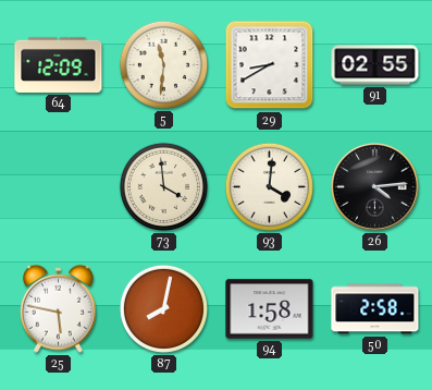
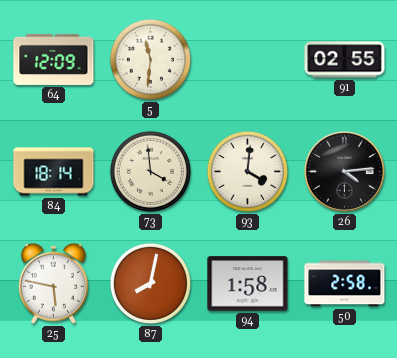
29: 8:40 -> none (270, 65)
84: none -> 18:14 (54, 172)
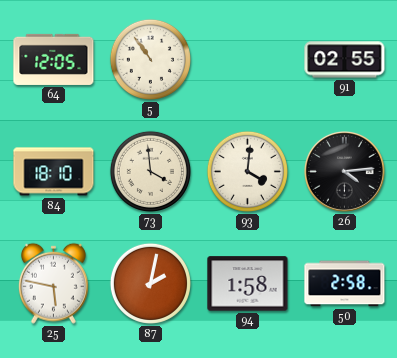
64: 12:09 -> 12:05 (54, 59)
5: 11:31 -> 10:54 (150, 59)
84: 18:14 -> 18:10 (54, 172)
87: 8:02 -> 2:02 (150, 283)
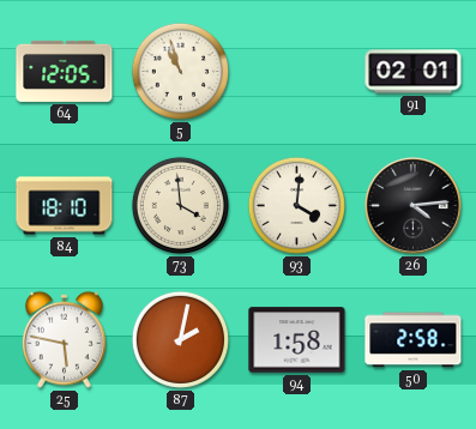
5: 10:54 -> 10:57 (180, 71)
91: 02:55 -> 02:01 (414, 72)
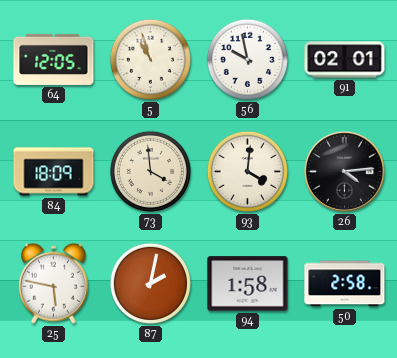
56: none -> 9:58 (247, 59)
84: 18:10 -> 18:09 (54, 172)
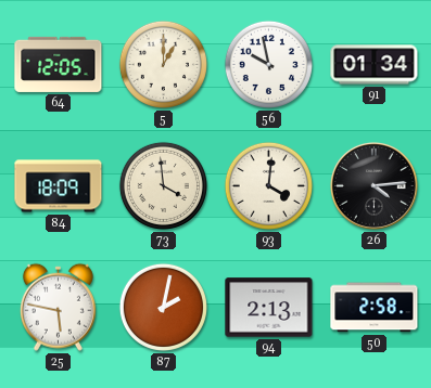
5: 10:57 -> 1:00 (163, 64)
91: 02:01 -> 01:34 (375, 65)
94: 1:58 -> 2:13 (269, 308)
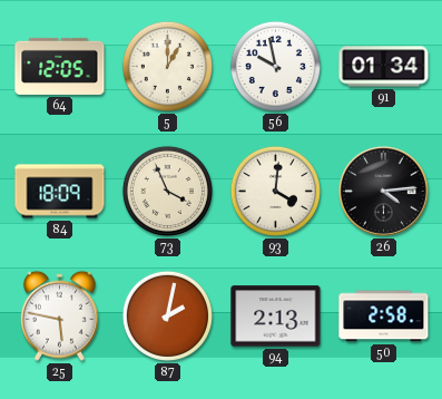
73: 3:59 -> 3:56 (167, 191)
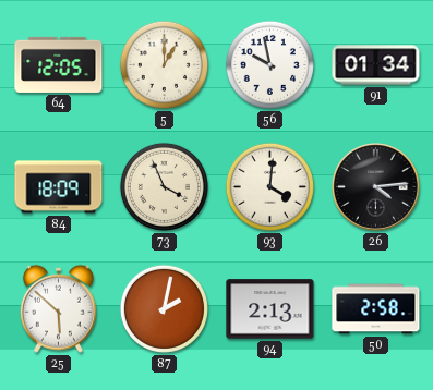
25: 5:47 -> 5:52 (58, 308)
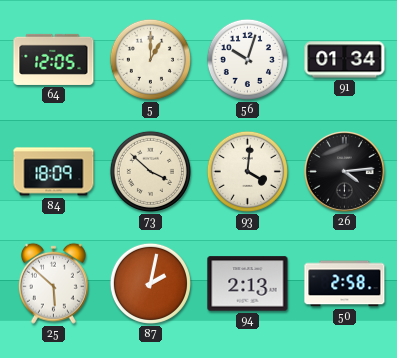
56: 9:58 -> 10:03 (247, 59)
73: 3:56 -> 3:52 (150, 171)
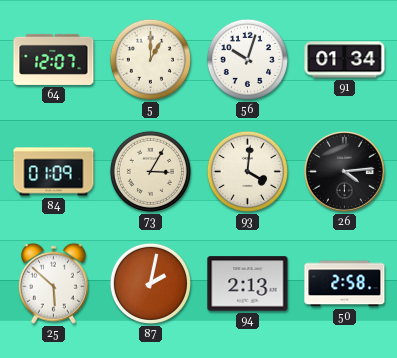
64: 12:05 -> 12:07 (54, 59)
84: 18:09 -> 01:09 (54, 172)
73: 3:52 -> 3:05 (150, 171)
